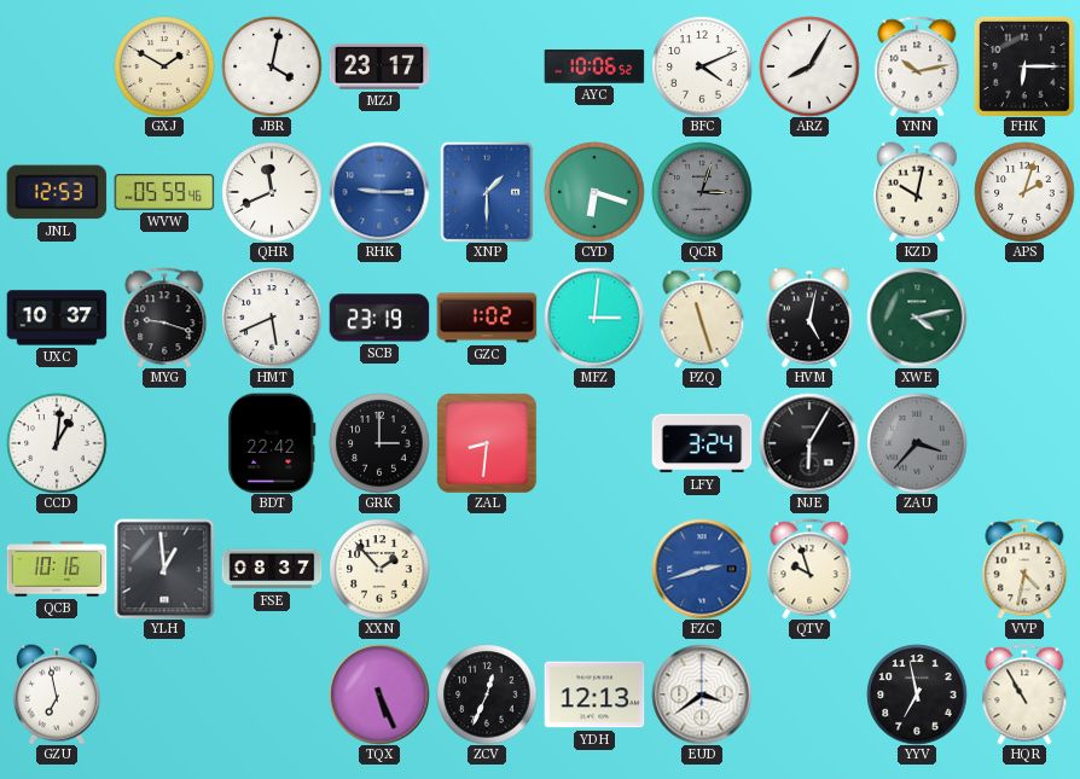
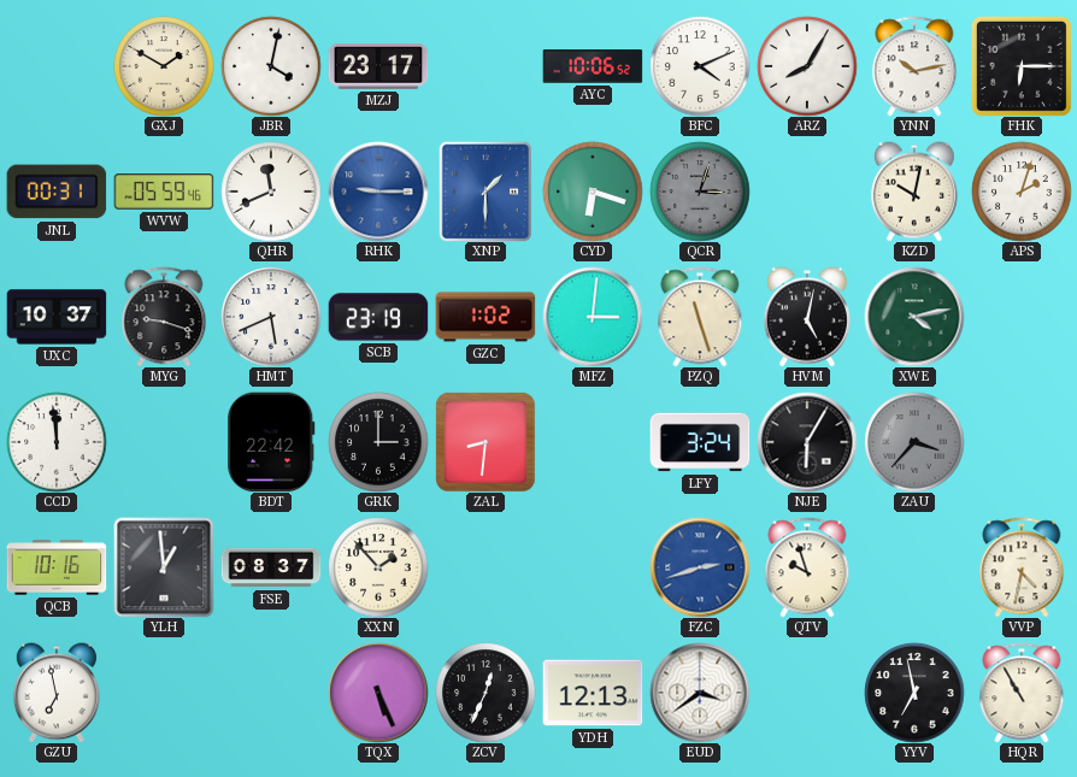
JNL: 12:53 -> 00:31 (57, 192)
CCD: 1:01 -> 11:59 (57, 442)
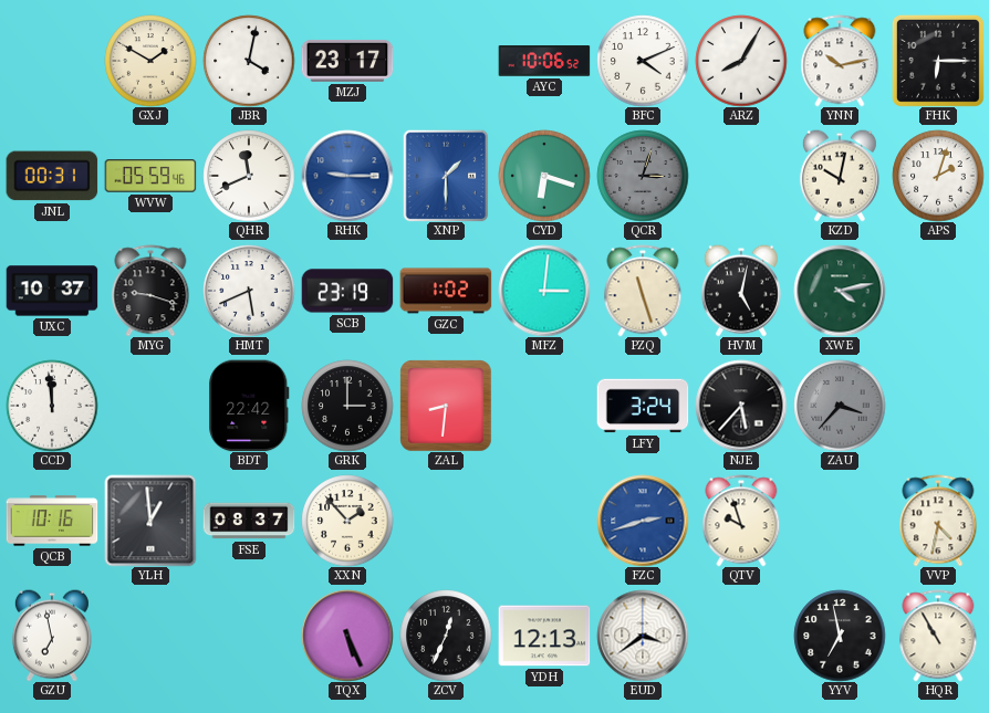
NJE: 6:05 -> 5:37 (741, 406)
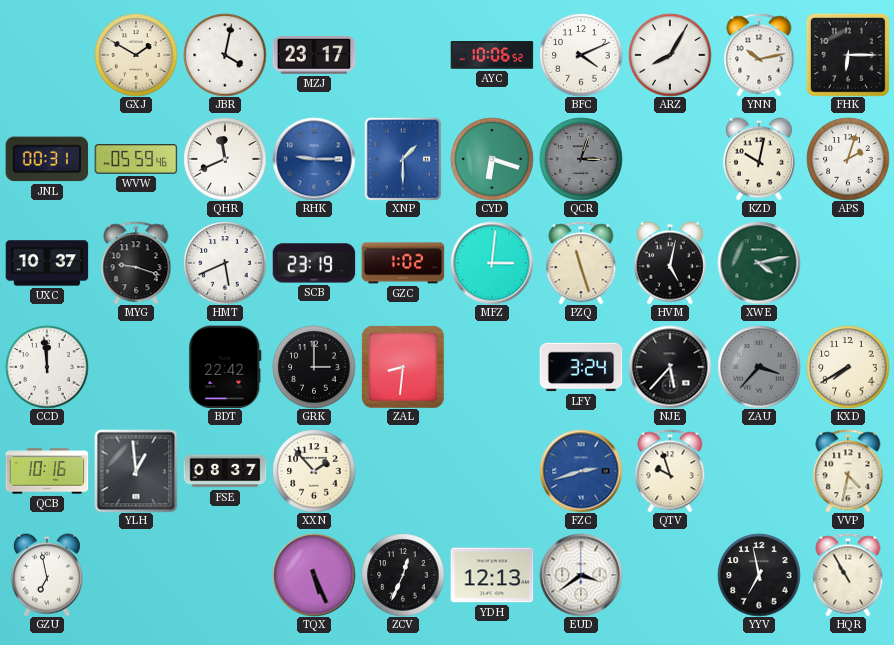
KXD: none -> 7:40 (848, 367)
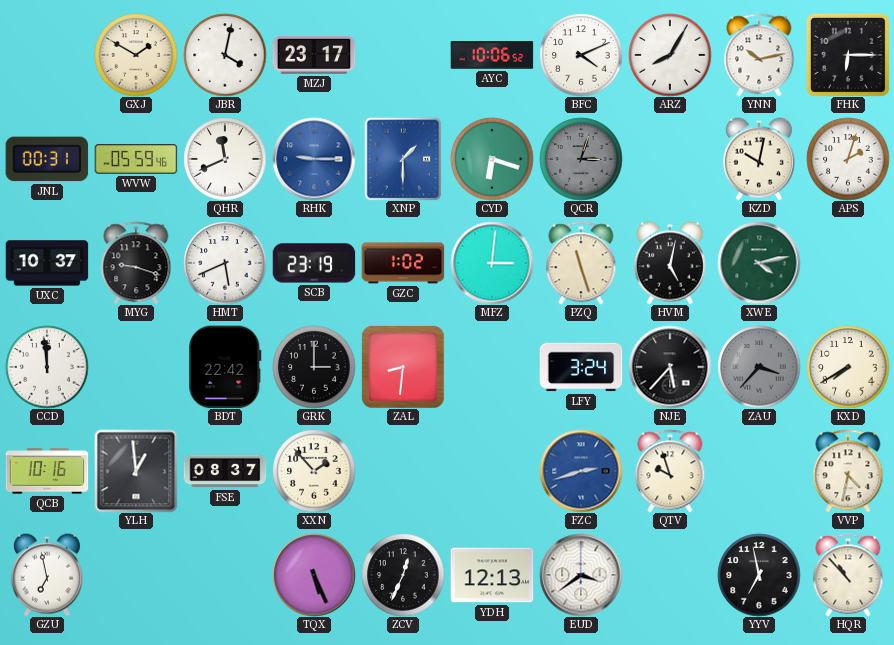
HQR: 10:55 -> 10:53 (848, 575)
